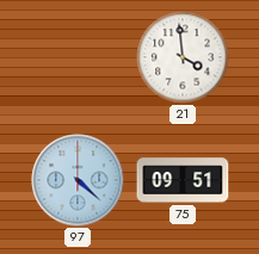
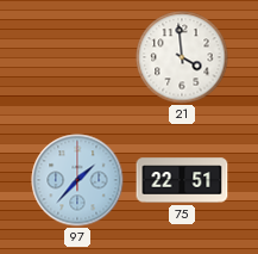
97: 4:22 -> 1:37 (77, 180)
75: 09:51 -> 22:51 (182, 180)
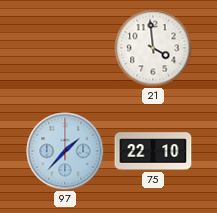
75: 22:51 -> 22:10 (153, 151)
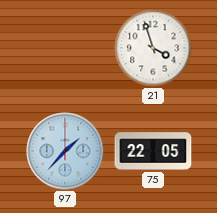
21: 3:59 -> 3:57 (153, 48)
75: 22:10 -> 22:05 (153, 151)
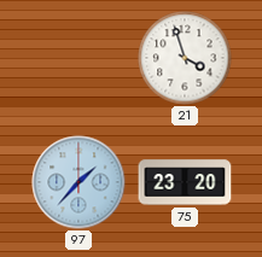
75: 22:05 -> 23:20 (185, 182)
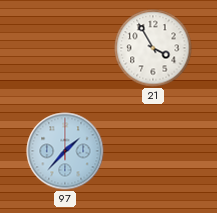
21: 3:57 -> 3:55 (153, 48)
75: 23:20 -> none (185, 182)
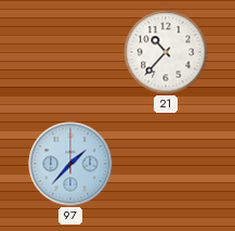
21: 3:55 -> 10:37 (166, 52)
